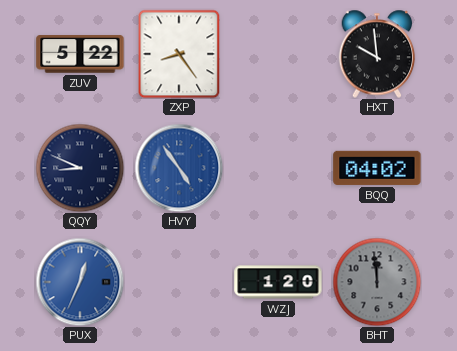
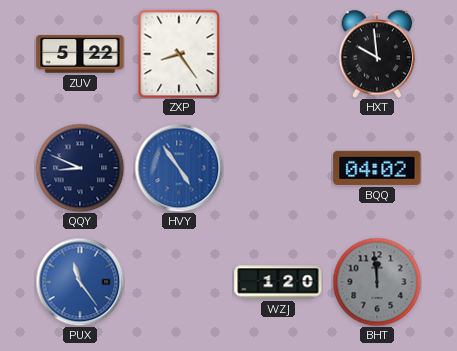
PUX: 12:34 -> 11:24 (80, 282)
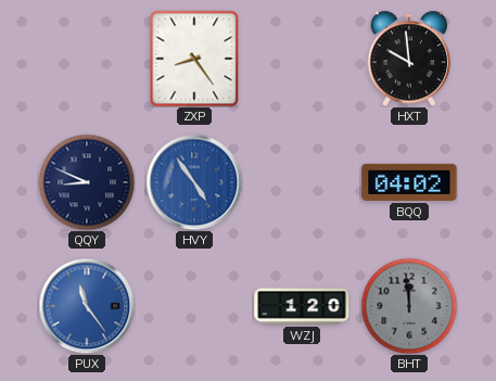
ZUV: 5:22 -> none (80, 54)
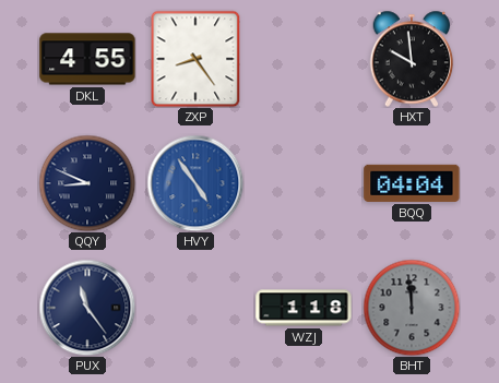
DKL: none -> 4:55 (87, 59)
BQQ: 04:02 -> 04:04 (412, 183)
PUX dial: blue -> navy (87, 308)
WZJ: 1:20 -> 1:18 (304, 308)
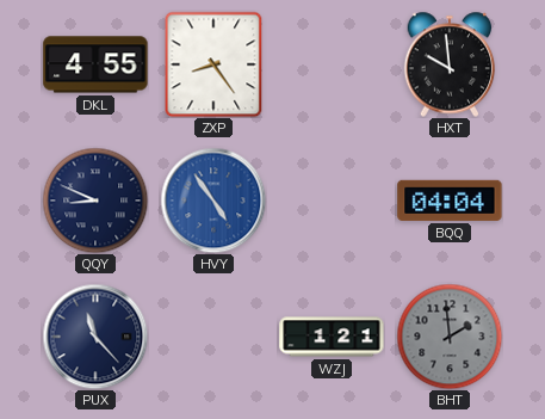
PUX: 11:24 -> 11:23 (95, 337)
WZJ: 1:18 -> 1:21 (332, 337)
BHT: 11:59 -> 1:59 (450, 337)
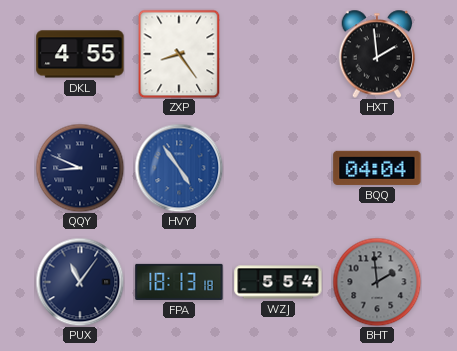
HXT: 9:59 -> 1:59 (377, 54)
PUX: 11:23 -> 11:06 (80, 282)
FPA: none -> 18:13 (179, 282)
WZJ: 1:21 -> 5:54 (278, 282)
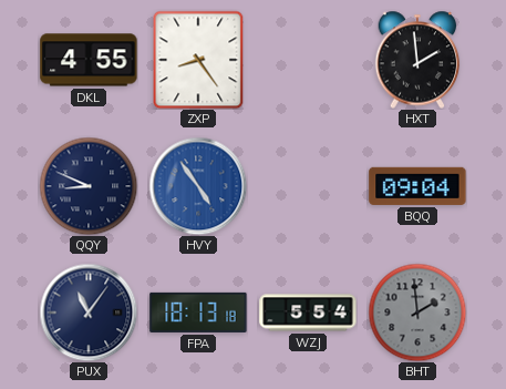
BQQ: 04:04 -> 09:04 (417, 186)
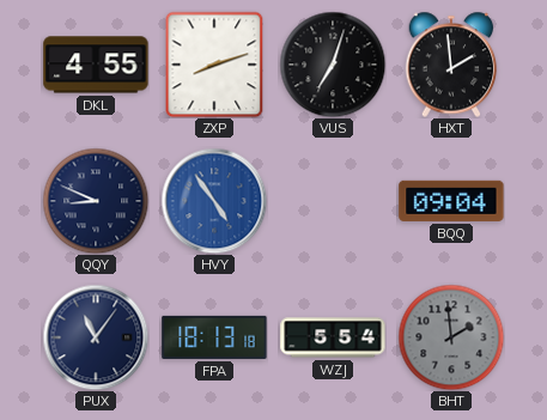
ZXP: 8:24 -> 8:12 (214, 65)
VUS: none -> 7:03 (333, 65)
